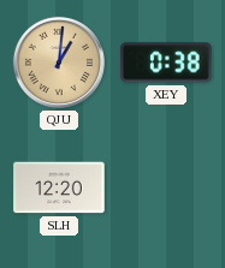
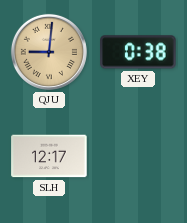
QJU: 1:01 -> 9:01 (49, 52)
SLH: 12:20 -> 12:17 (49, 156)
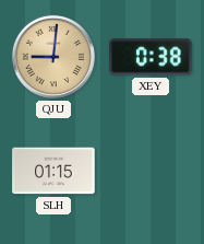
SLH: 12:17 -> 01:15 (53, 171)
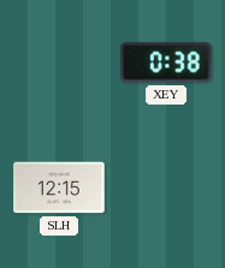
QJU: 9:01 -> none (53, 57)
SLH: 01:15 -> 12:15 (59, 187)
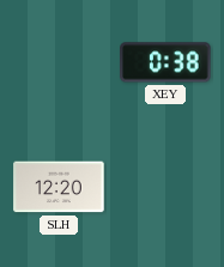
SLH: 12:15 -> 12:20 (59, 187)
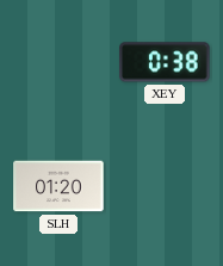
SLH: 12:20 -> 01:20 (58, 186)
